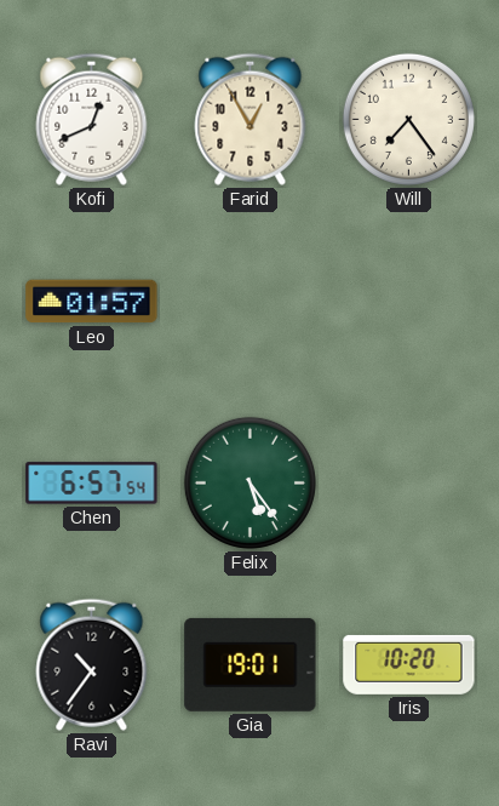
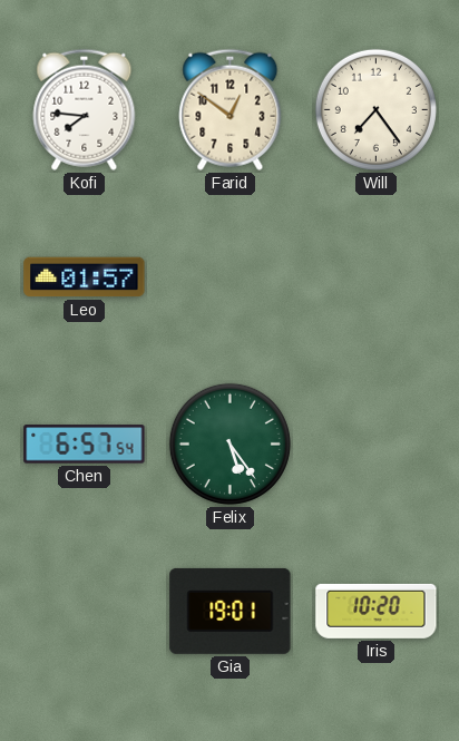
Kofi: 12:41 -> 7:46 (85, 109)
Farid: 12:55 -> 12:51 (231, 109)
Ravi: 10:36 -> none (92, 664)
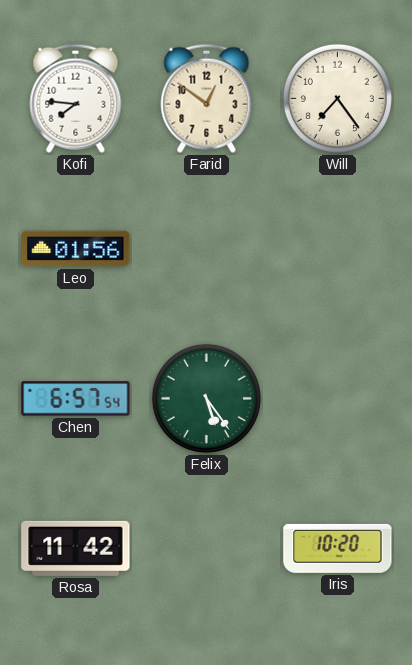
Leo: 01:57 -> 01:56 (76, 249)
Rosa: none -> 11:42 (76, 548)
Gia: 19:01 -> none (231, 611)
